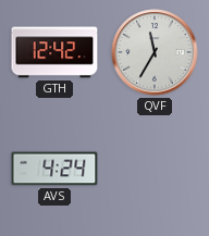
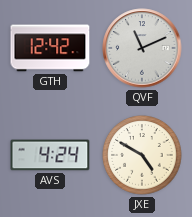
QVF: 11:35 -> 11:11 (142, 48)
JXE: none -> 4:50 (142, 155)
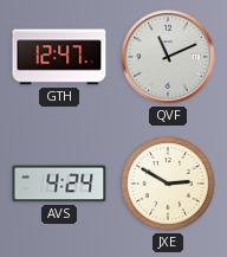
GTH: 12:42 -> 12:47 (59, 57)
JXE: 4:50 -> 2:50 (168, 184)
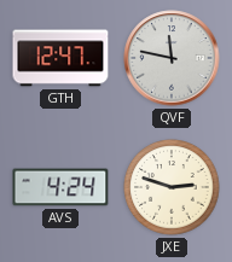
QVF: 11:11 -> 11:47 (172, 58)
JXE: 2:50 -> 2:48 (172, 187)
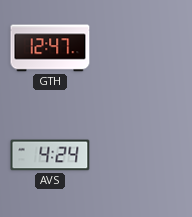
QVF: 11:47 -> none (172, 58)
JXE: 2:48 -> none (172, 187)
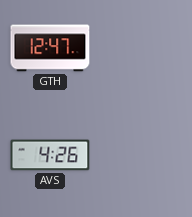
AVS: 4:24 -> 4:26 (50, 155)
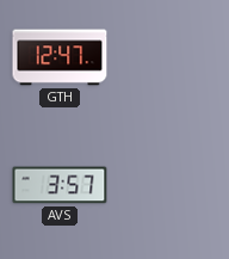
AVS: 4:26 -> 3:57 (60, 185)
